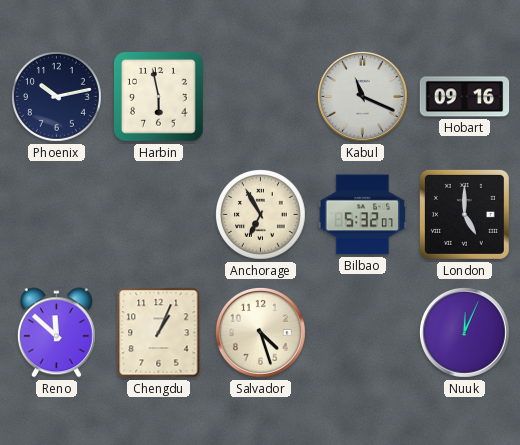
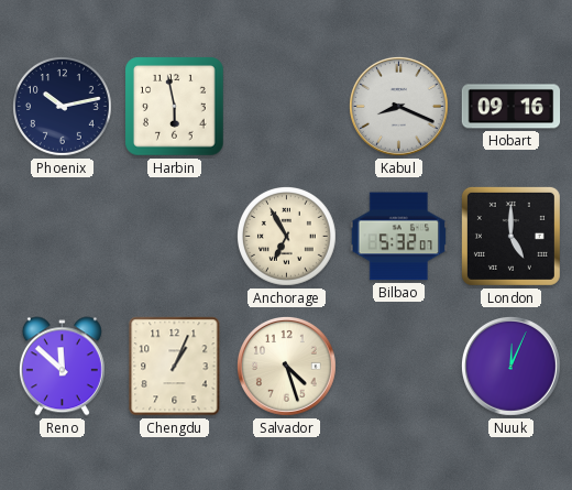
Kabul: 11:19 -> 8:19 (398, 106)
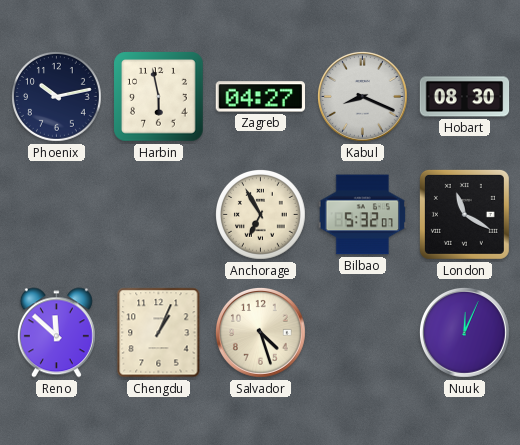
Zagreb: none -> 04:27 (260, 97)
Hobart: 09:16 -> 08:30 (465, 97)
London: 5:00 -> 11:20 (464, 214)
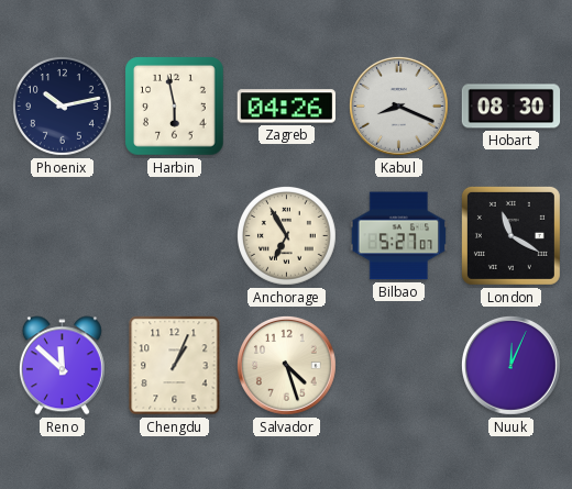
Zagreb: 04:27 -> 04:26 (286, 107)
Bilbao: 5:32 -> 5:27 (398, 236)
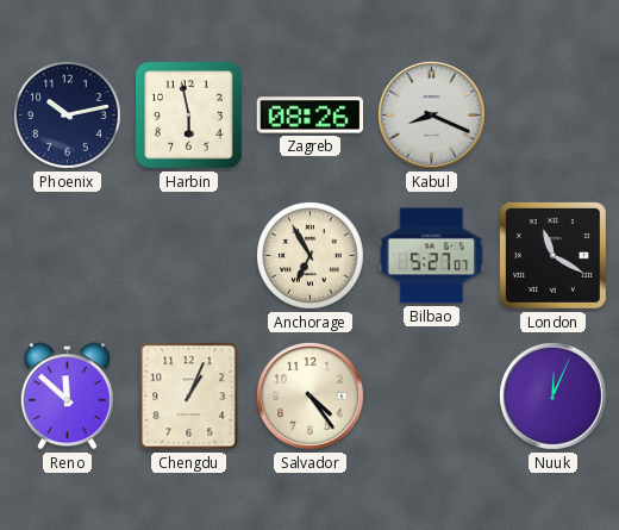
Zagreb: 04:26 -> 08:26 (309, 116)
Hobart: 08:30 -> none (512, 107)
Salvador: 4:27 -> 4:24 (309, 395)
